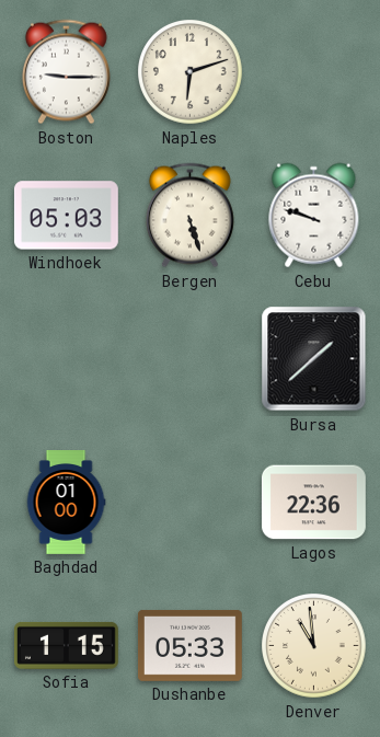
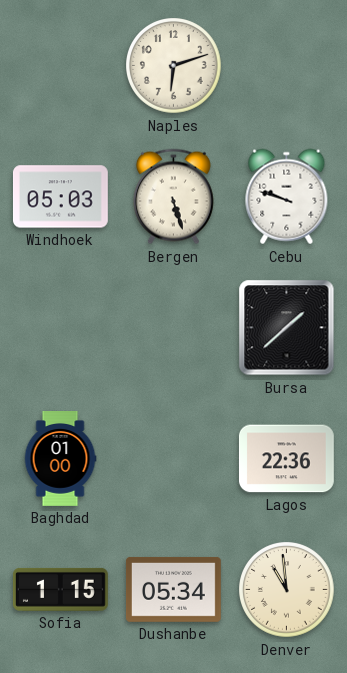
Boston: 9:15 -> none (66, 72)
Dushanbe: 05:33 -> 05:34 (173, 589)
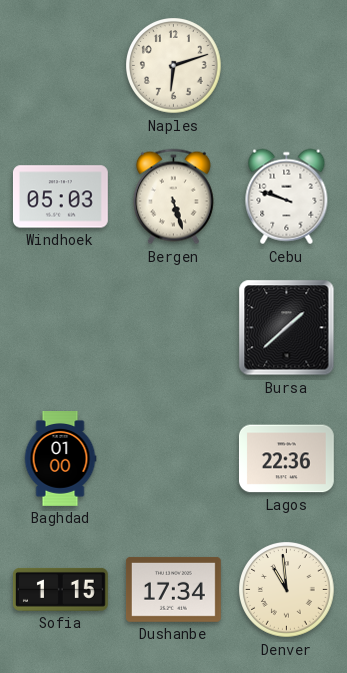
Dushanbe: 05:34 -> 17:34 (173, 589)
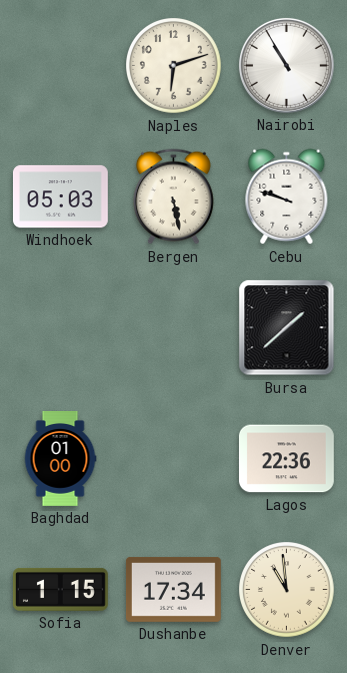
Nairobi: none -> 10:55 (286, 65)
Bergen: 5:27 -> 5:28 (173, 197)
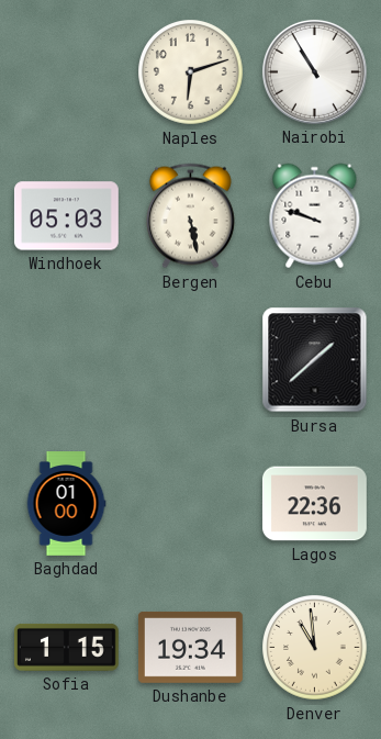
Dushanbe: 17:34 -> 19:34 (190, 647)
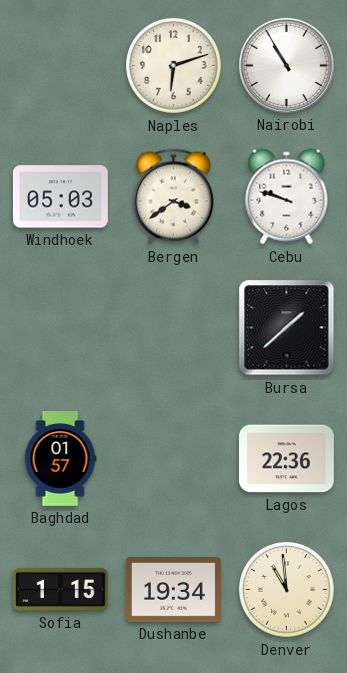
Bergen: 5:28 -> 3:39 (173, 197)
Baghdad: 01:00 -> 01:57 (60, 459)
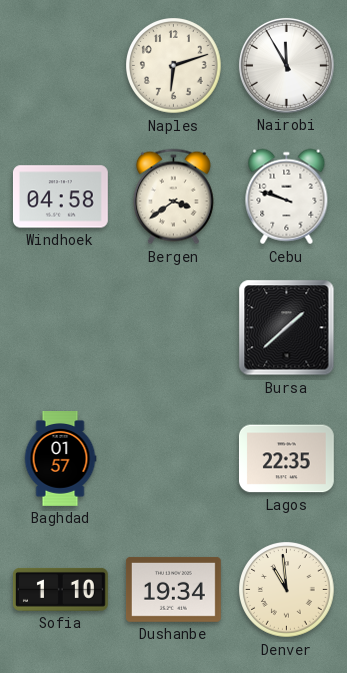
Nairobi: 10:55 -> 11:55 (286, 65)
Windhoek: 05:03 -> 04:58 (60, 197)
Lagos: 22:36 -> 22:35 (286, 459)
Sofia: 1:15 -> 1:10 (60, 589)
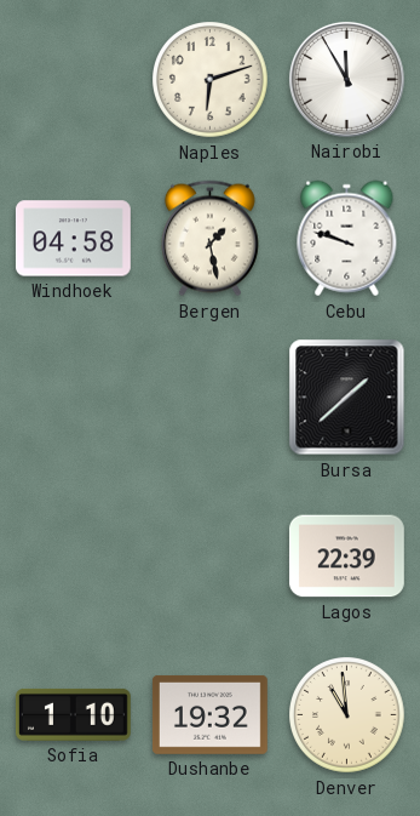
Bergen: 3:39 -> 1:28 (209, 239)
Baghdad: 01:57 -> none (60, 459)
Lagos: 22:35 -> 22:39 (346, 557)
Dushanbe: 19:34 -> 19:32 (209, 714)
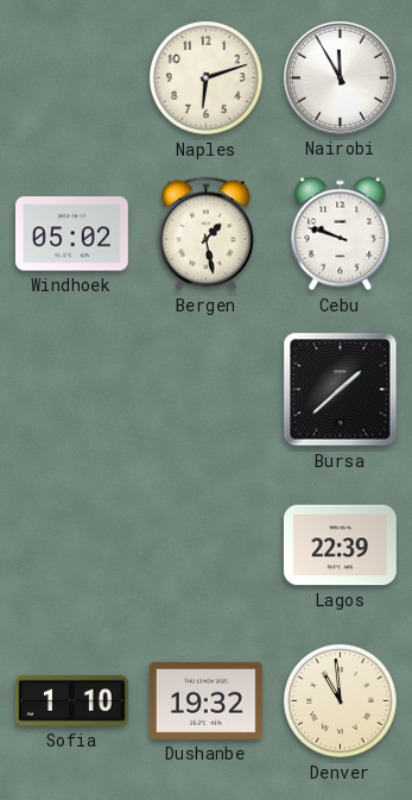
Windhoek: 04:58 -> 05:02 (71, 234)
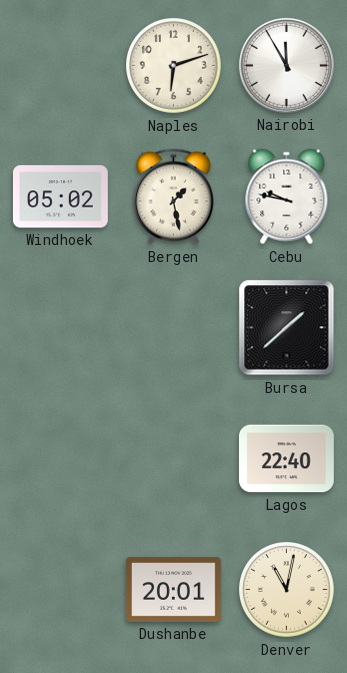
Cebu: 9:48 -> 9:47 (287, 197)
Lagos: 22:39 -> 22:40 (286, 459)
Sofia: 1:10 -> none (71, 700)
Dushanbe: 19:32 -> 20:01 (173, 589)
Denver: 10:59 -> 11:02 (287, 590)
